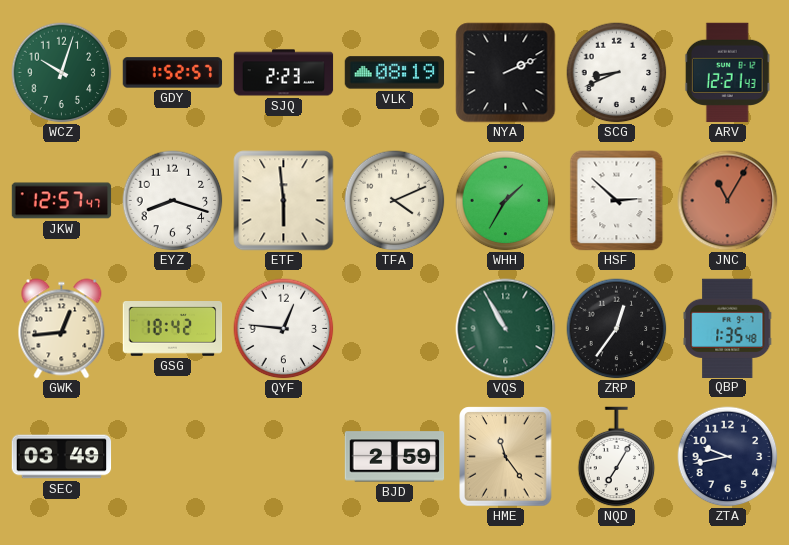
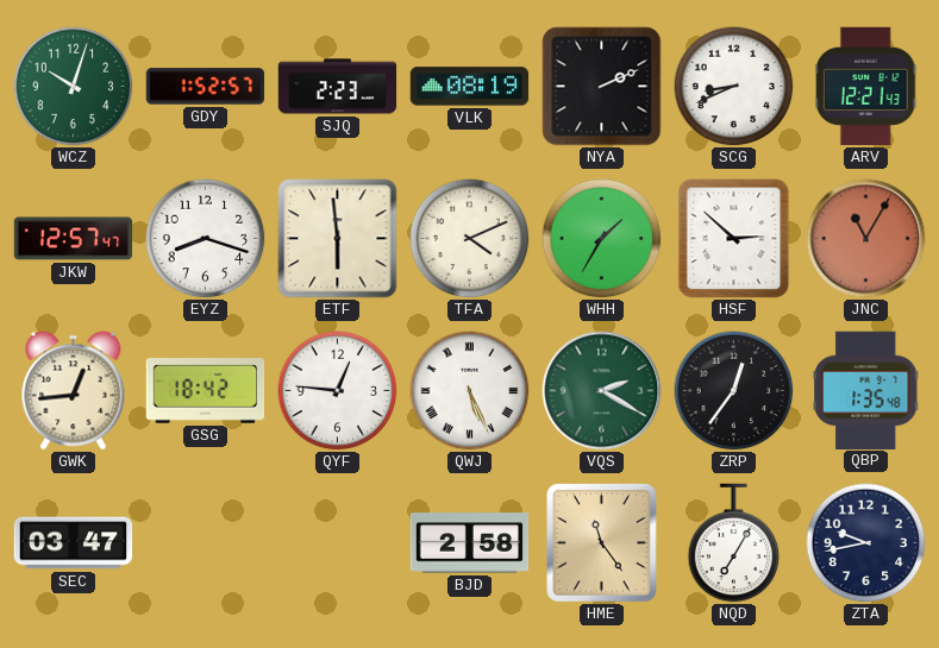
QWJ: none -> 5:26 (470, 391)
VQS: 10:55 -> 2:20 (602, 391)
SEC: 03:49 -> 03:47 (74, 543)
BJD: 2:59 -> 2:58 (470, 543)
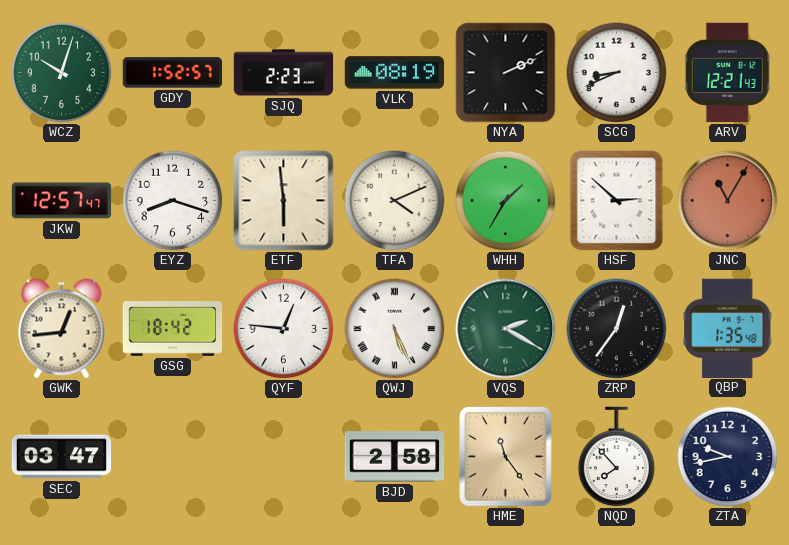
NQD: 7:05 -> 7:53 (617, 457)
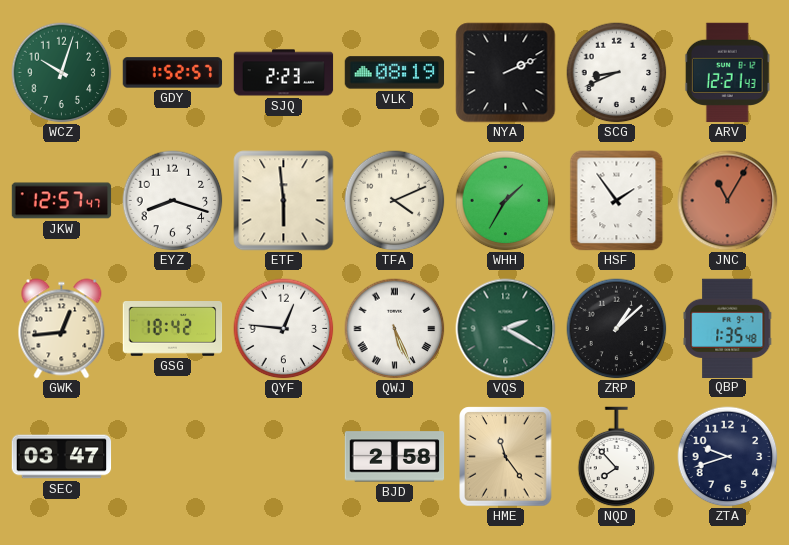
HSF: 2:52 -> 1:54 (617, 201)
ZRP: 12:36 -> 1:08 (617, 329)
ZTA: 9:43 -> 9:42 (728, 457)
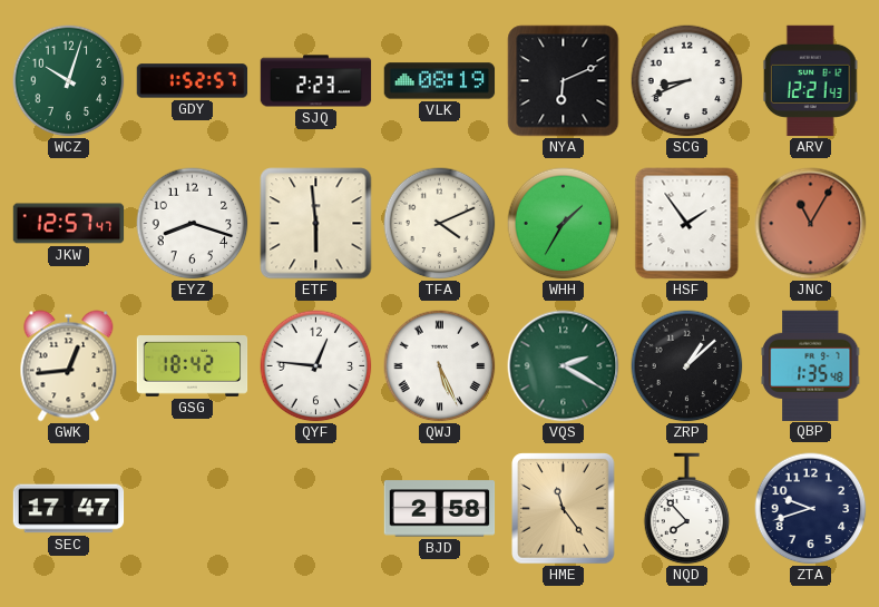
NYA: 2:11 -> 6:11 (564, 81)
SEC: 03:47 -> 17:47 (69, 509)
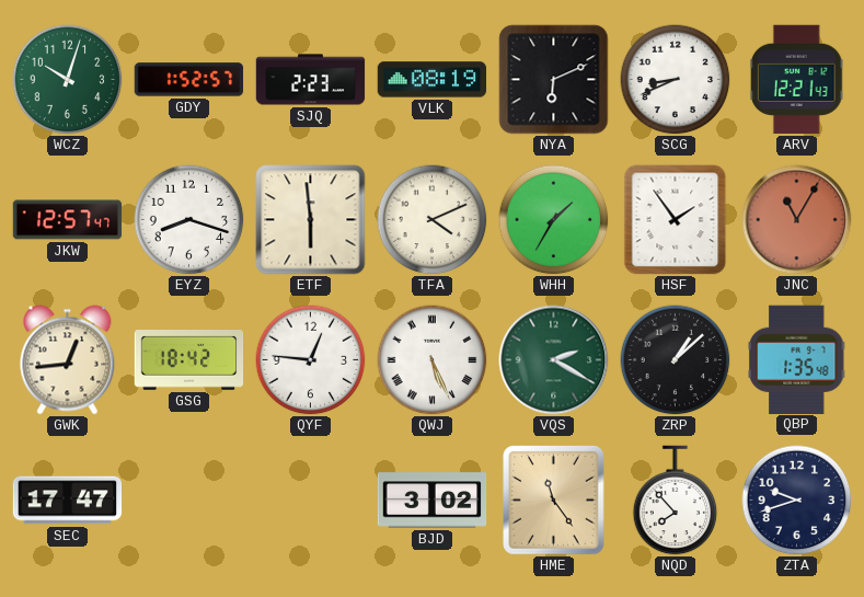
BJD: 2:58 -> 3:02 (433, 501)
